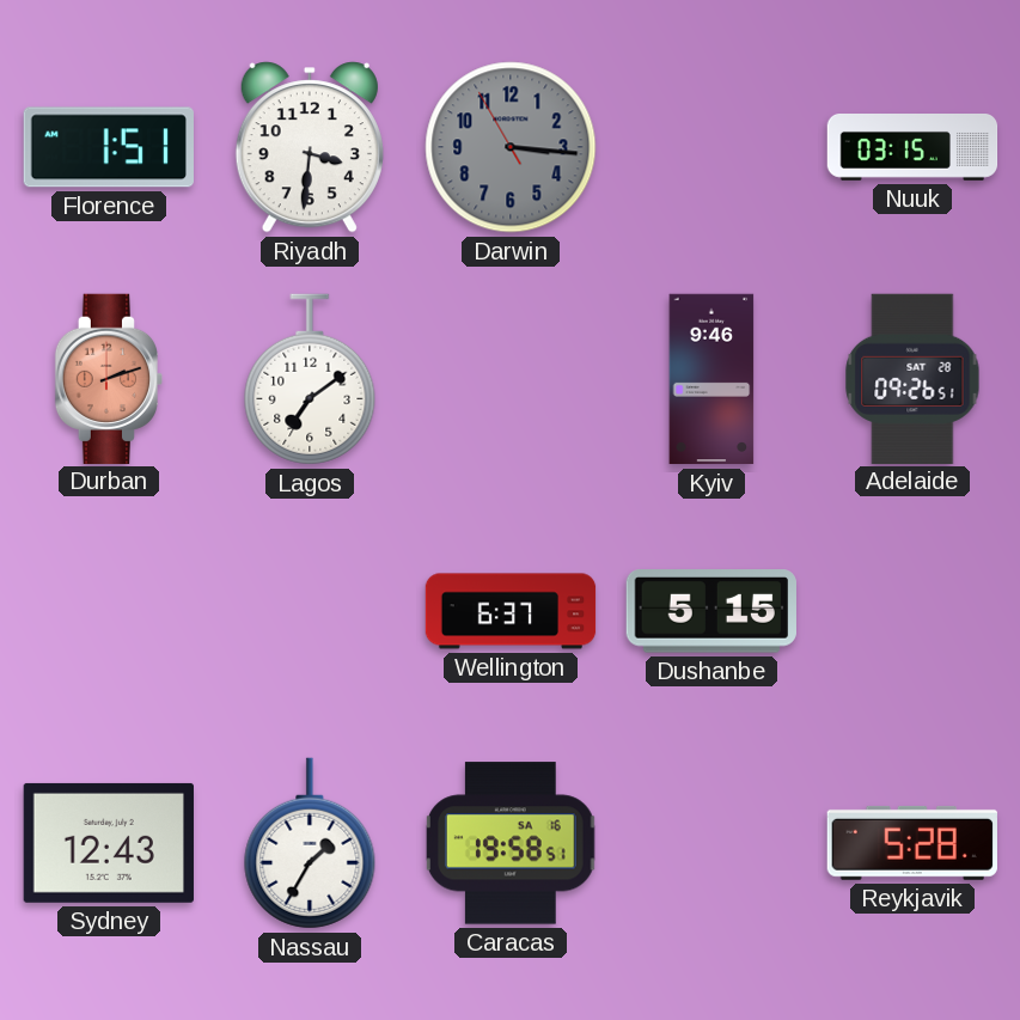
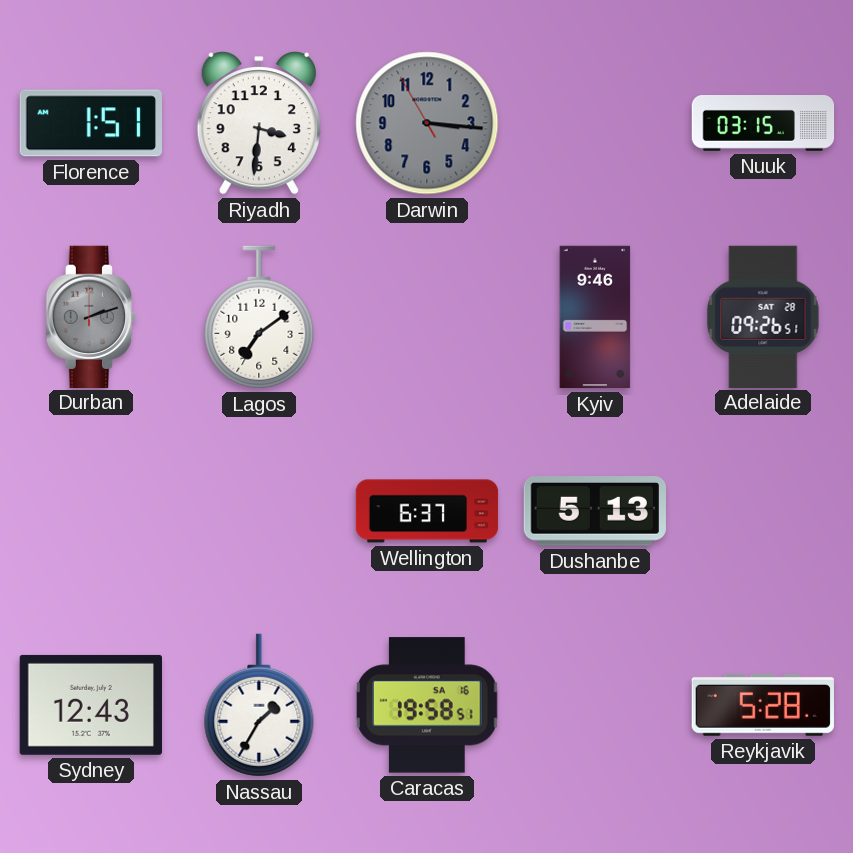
Durban dial: salmon -> grey (90, 316)
Dushanbe: 5:15 -> 5:13 (595, 511)
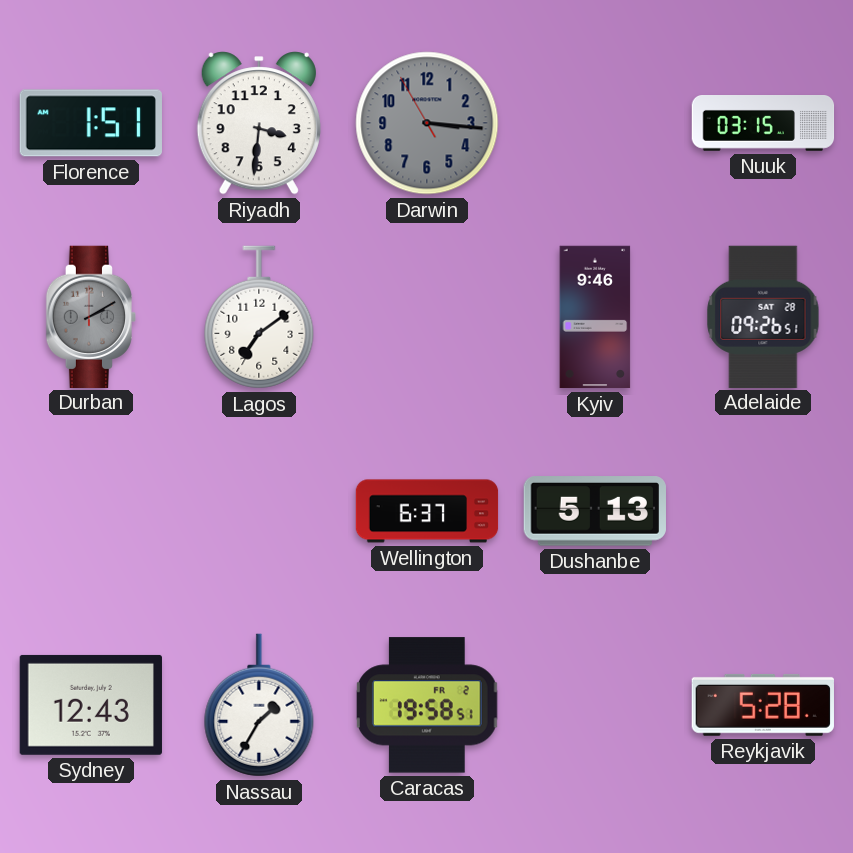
Durban: 2:12 -> 2:10 (90, 316)
Caracas date: SA 16 -> FR 2 (428, 705)
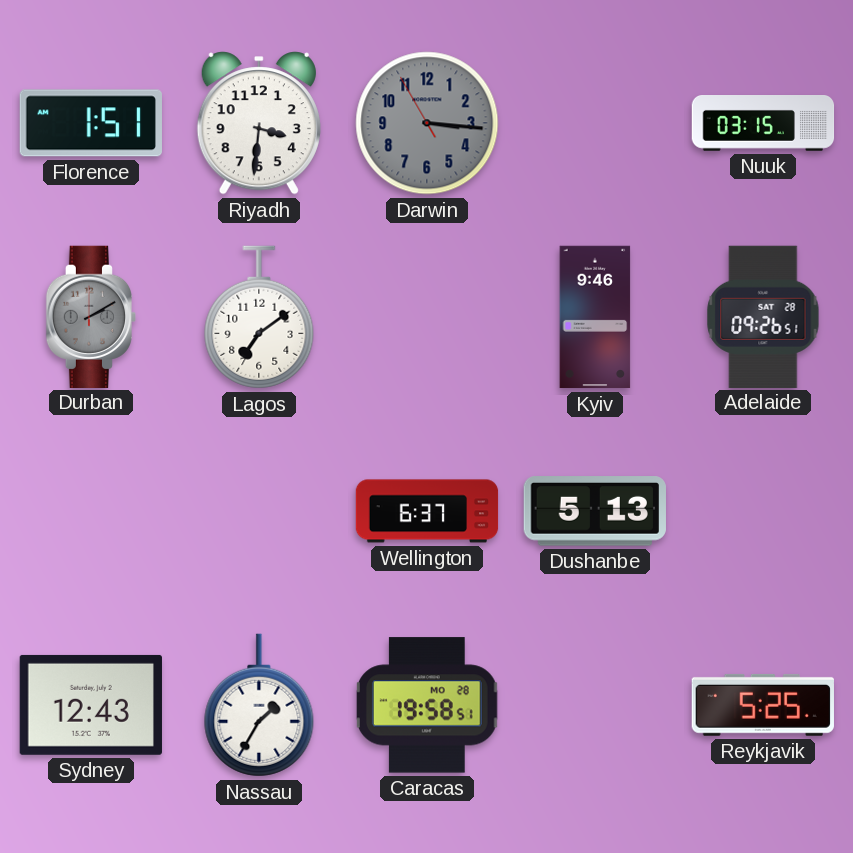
Caracas date: FR 2 -> MO 28 (428, 705)
Reykjavik: 5:28 -> 5:25 (763, 705)
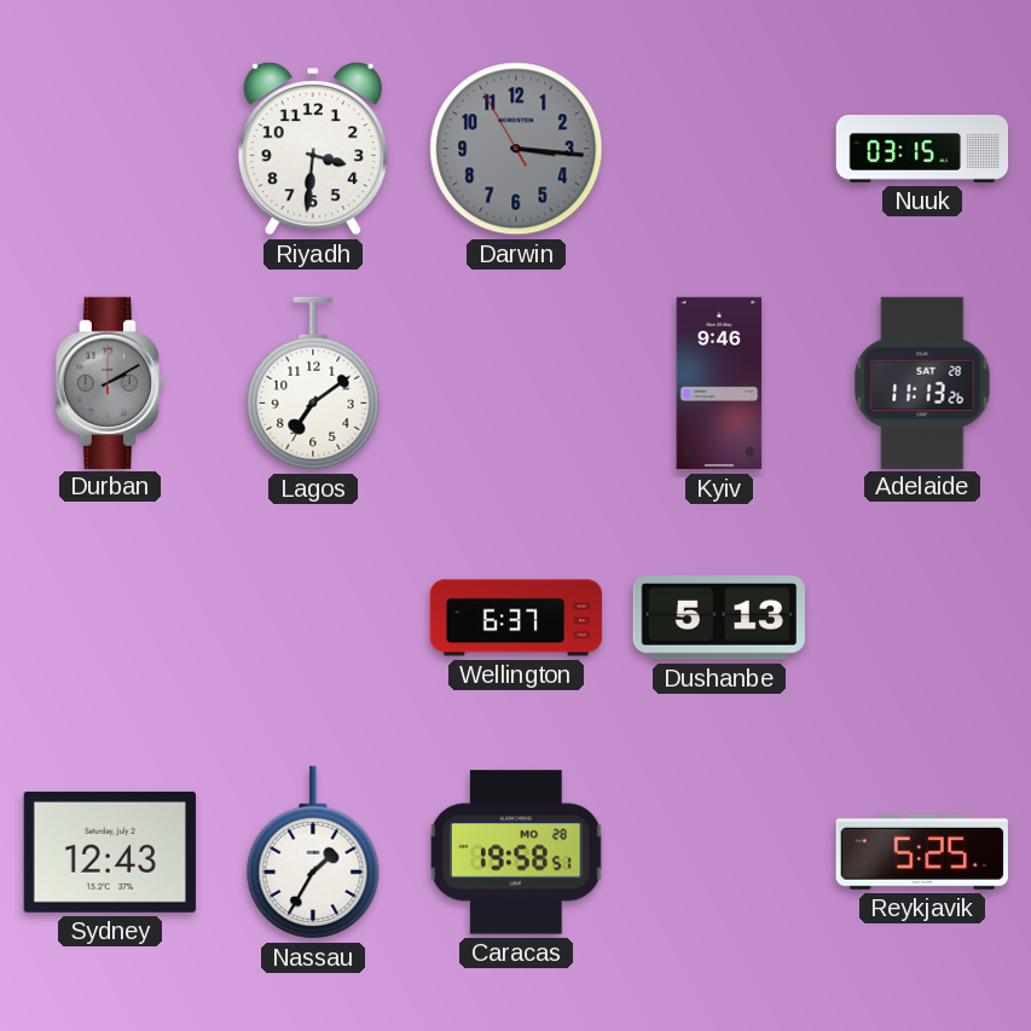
Florence: 1:51 -> none (91, 123)
Adelaide: 09:26 -> 11:13 (922, 382)
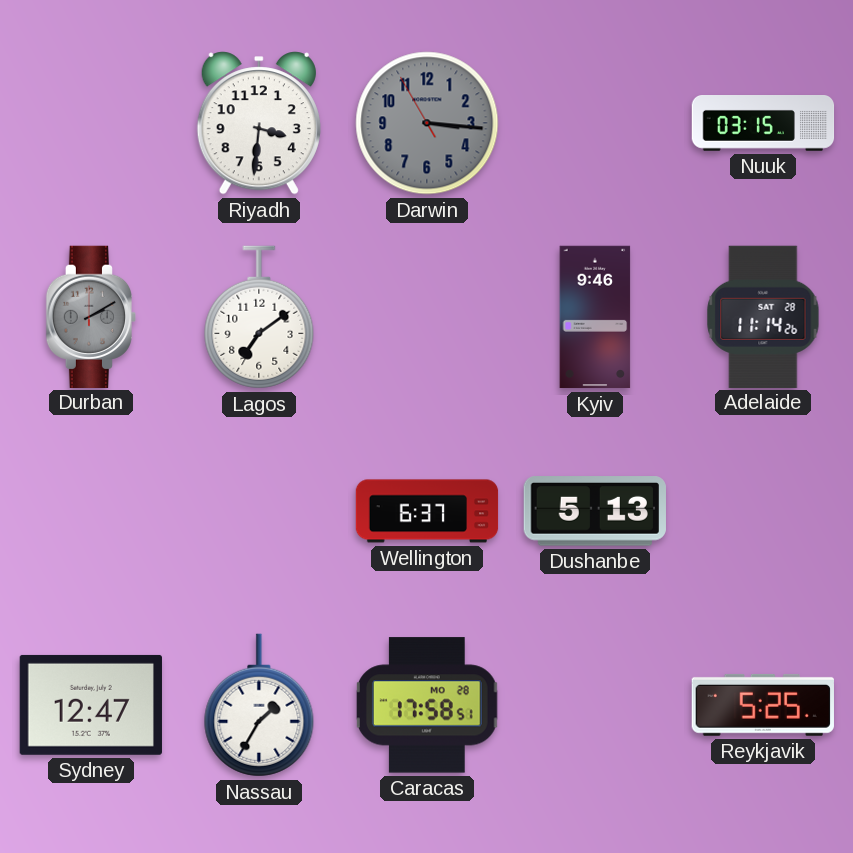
Adelaide: 11:13 -> 11:14 (763, 316)
Sydney: 12:43 -> 12:47 (90, 705)
Caracas: 19:58 -> 17:58 (428, 705)
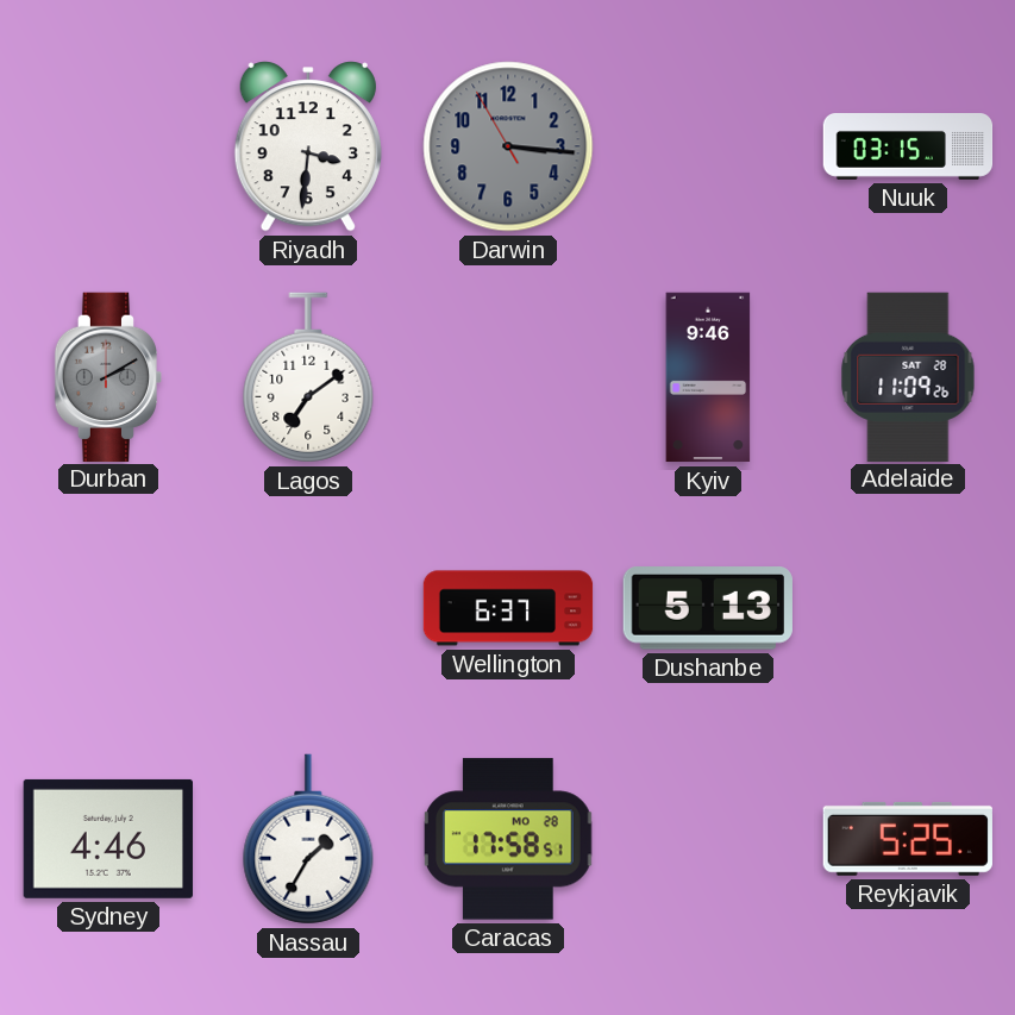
Adelaide: 11:14 -> 11:09 (908, 376)
Sydney: 12:47 -> 4:46 (107, 839)
